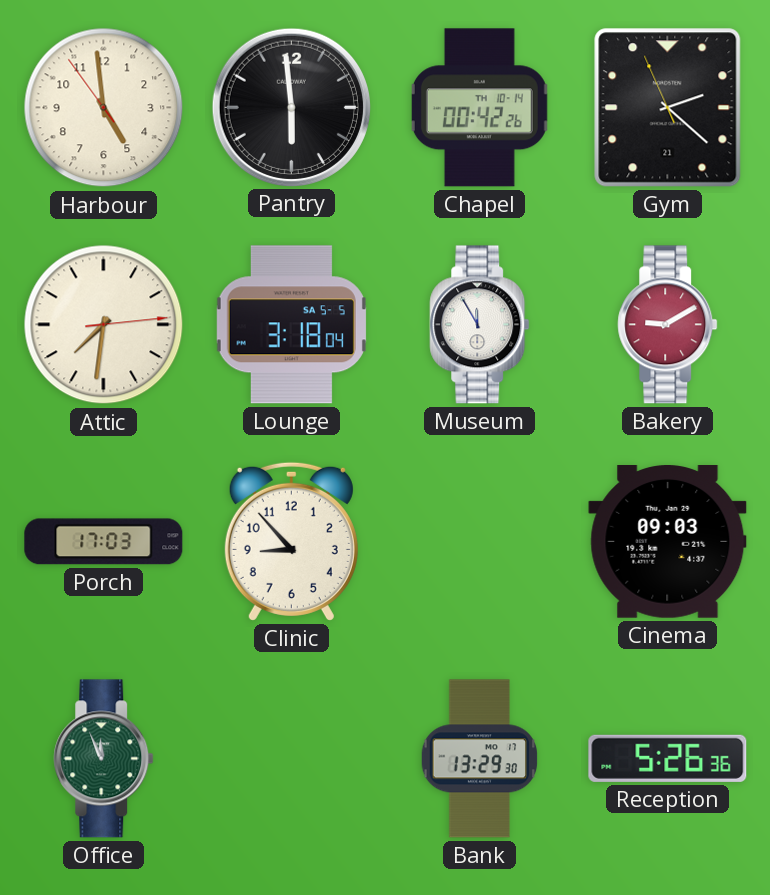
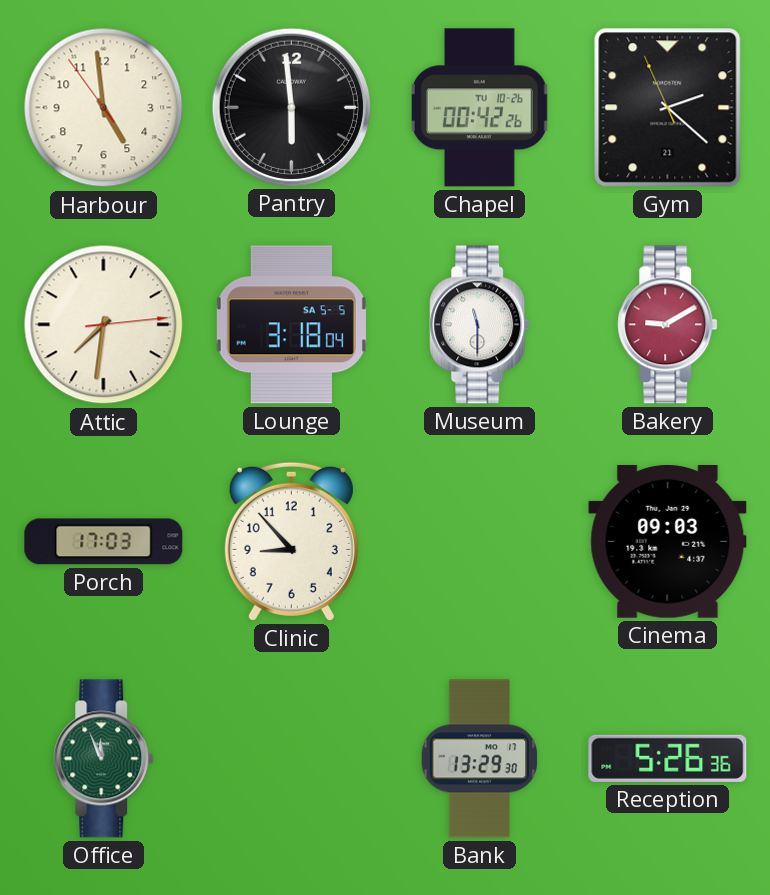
Chapel date: TH 10-14 -> TU 10-26 (479, 108)
Museum: 11:55 -> 11:30 (480, 325)
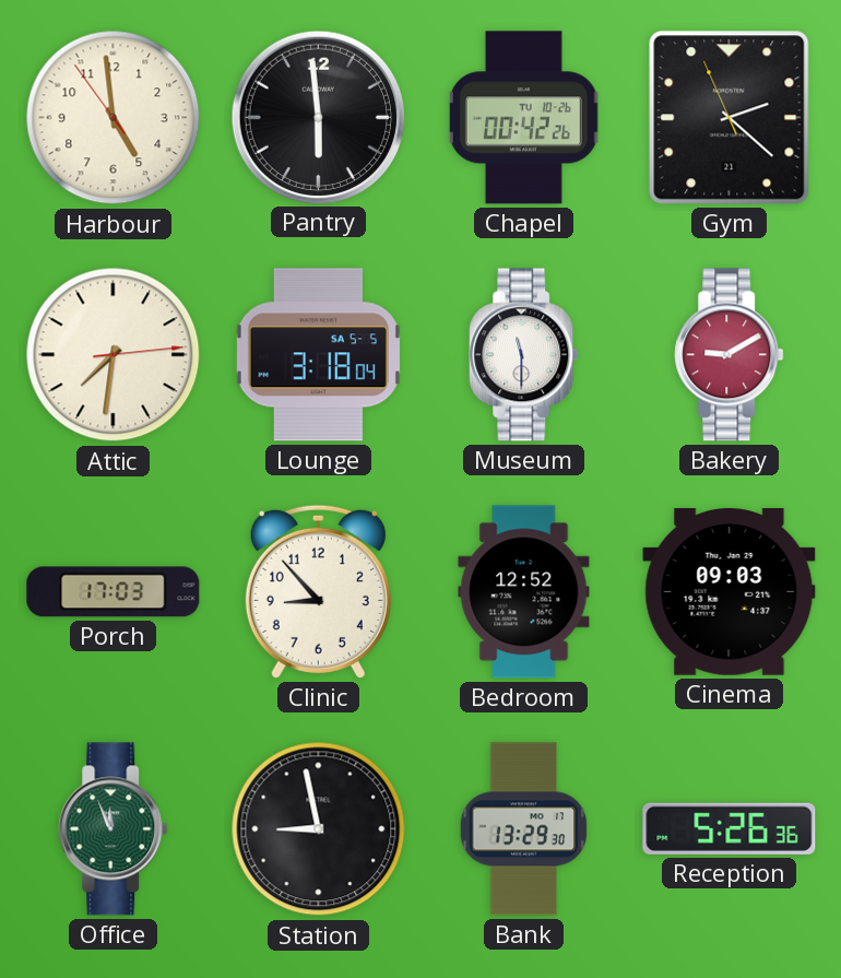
Bedroom: none -> 12:52 (524, 592)
Station: none -> 8:58 (319, 829)
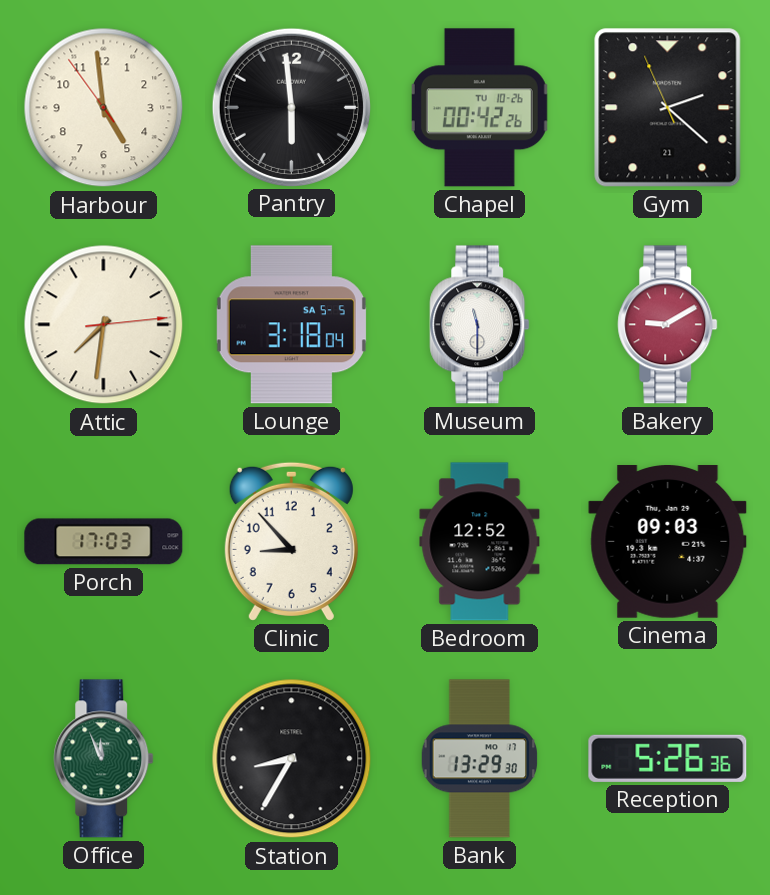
Station: 8:58 -> 8:35 (292, 759)
